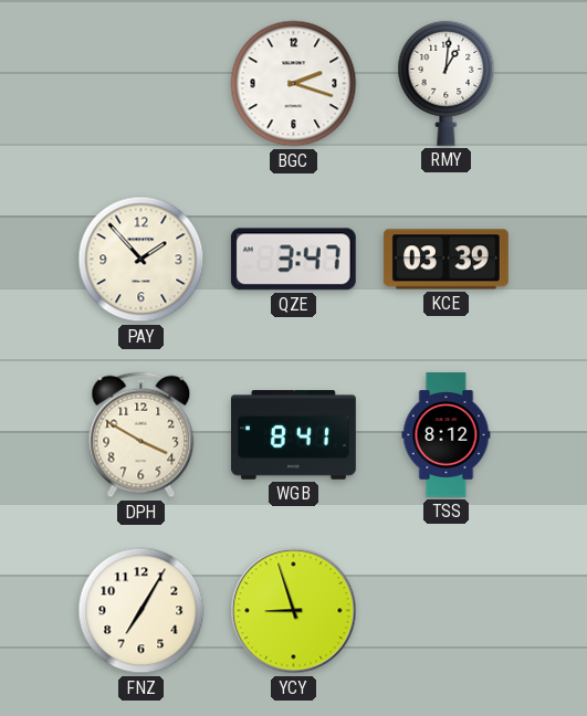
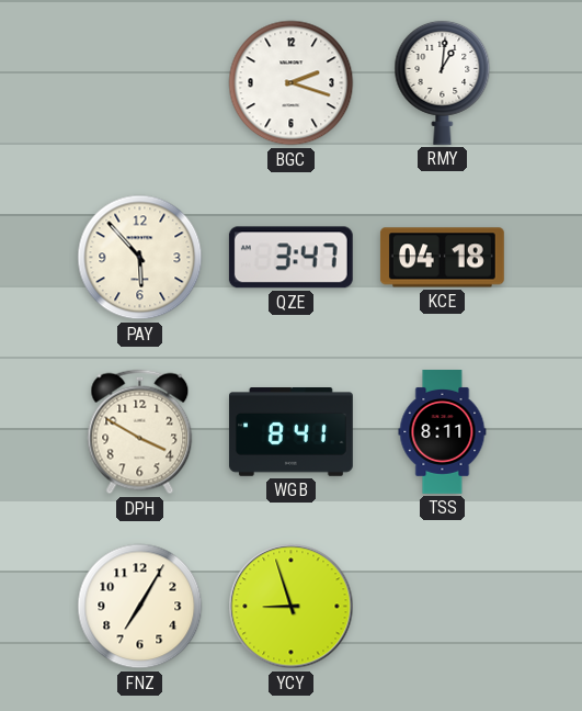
PAY: 1:53 -> 5:53 (140, 258)
KCE: 03:39 -> 04:18 (442, 258)
TSS: 8:12 -> 8:11 (443, 432)
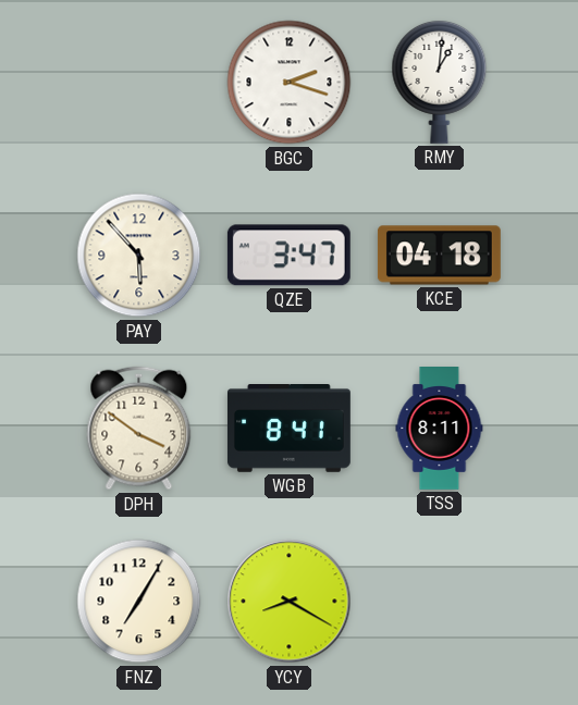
DPH: 3:50 -> 3:51 (139, 429)
YCY: 8:57 -> 8:20 (290, 602)
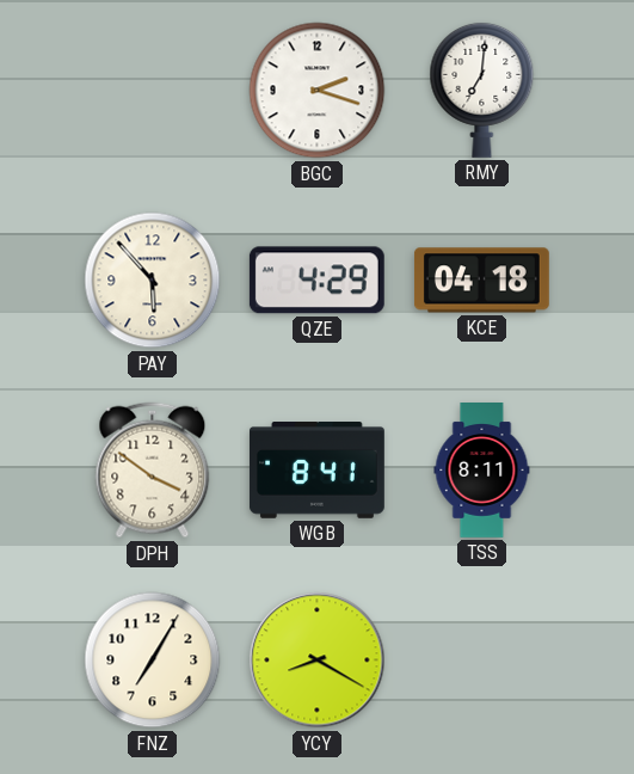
RMY: 1:01 -> 7:01 (482, 90)
QZE: 3:47 -> 4:29 (316, 281)
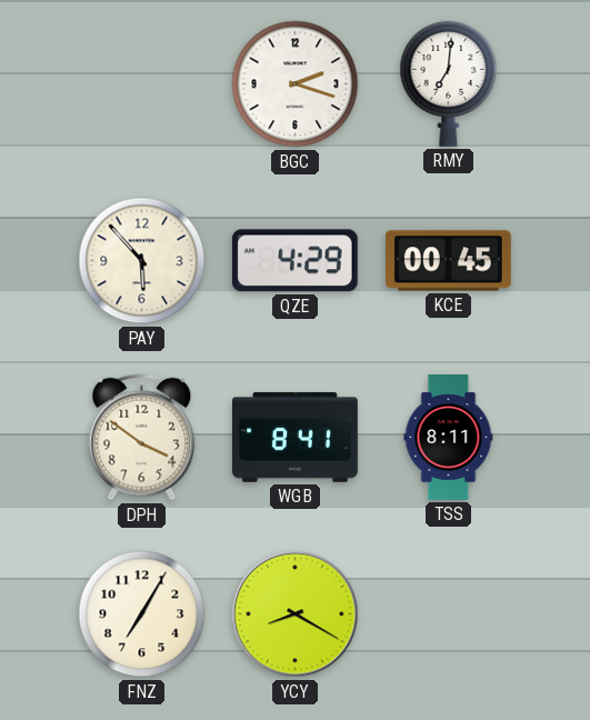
KCE: 04:18 -> 00:45 (448, 261)
